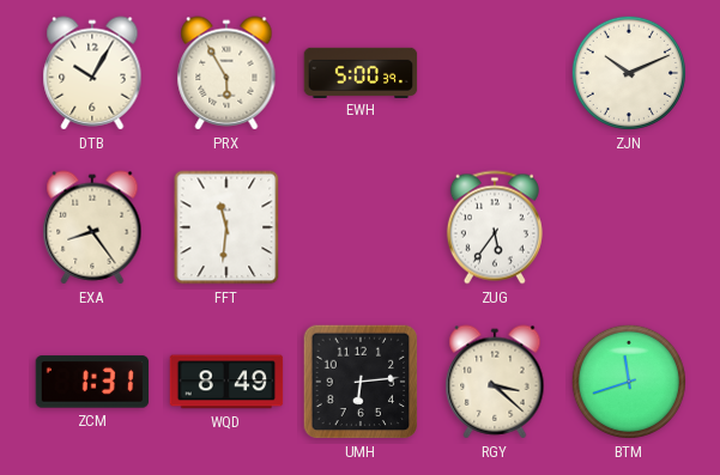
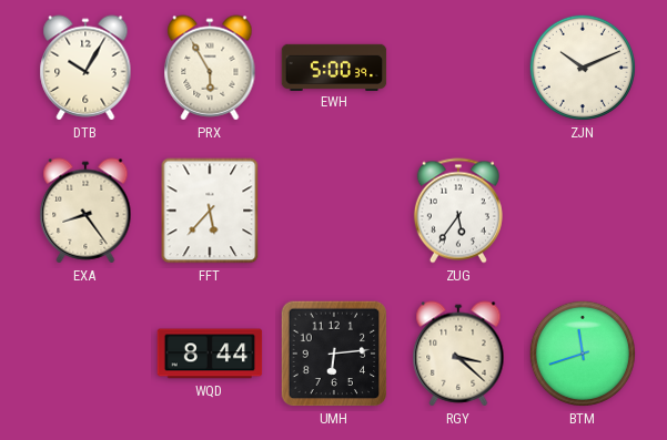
FFT: 11:31 -> 5:37 (210, 211)
ZCM: 1:31 -> none (92, 382)
WQD: 8:49 -> 8:44 (210, 354)
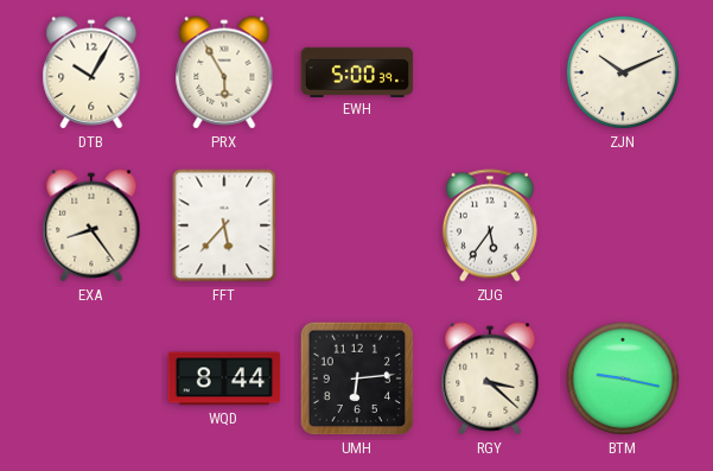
BTM: 11:42 -> 9:17 (623, 378)
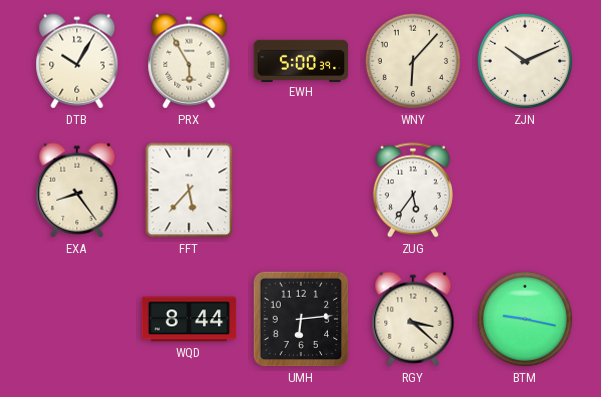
WNY: none -> 6:07 (413, 61)
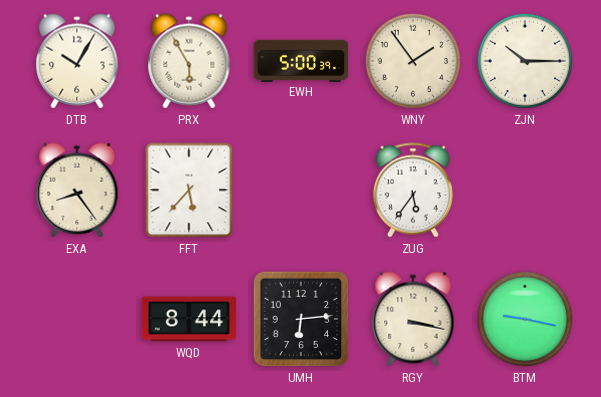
WNY: 6:07 -> 1:54 (413, 61)
ZJN: 10:11 -> 10:15 (525, 61)
RGY: 3:22 -> 3:17 (413, 319)
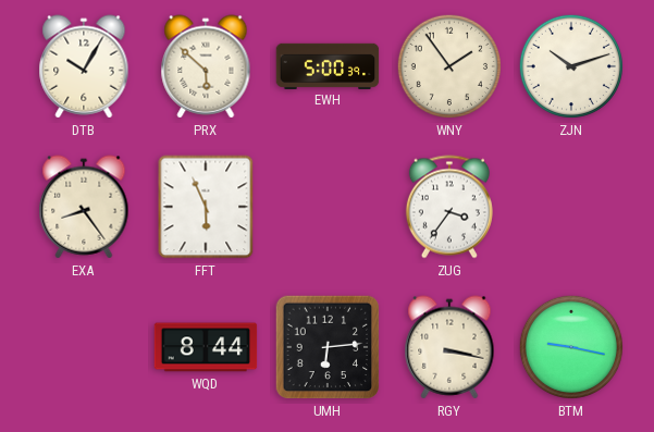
PRX: 5:55 -> 5:52 (206, 66)
ZJN: 10:15 -> 10:12 (571, 66)
FFT: 5:37 -> 5:56 (206, 207)
ZUG: 5:36 -> 3:36 (449, 207)
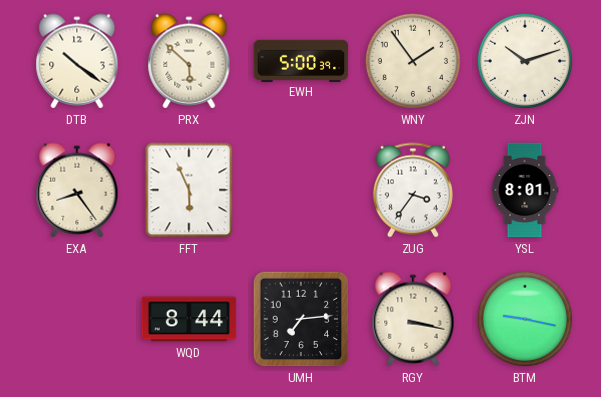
DTB: 10:05 -> 10:21 (77, 61)
YSL: none -> 8:01 (525, 190)
UMH: 6:14 -> 7:14 (301, 319)
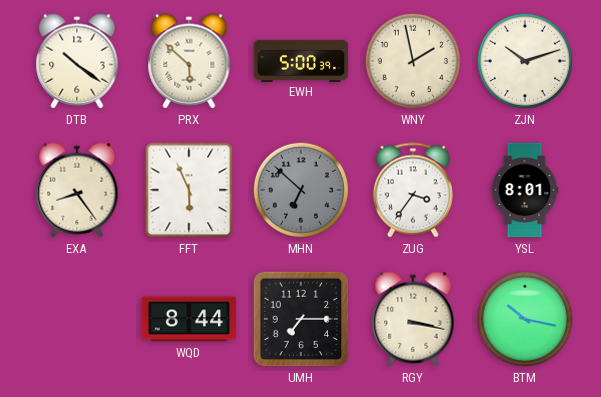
WNY: 1:54 -> 1:58 (413, 61)
MHN: none -> 6:52 (301, 190)
UMH: 7:14 -> 7:15 (301, 319)
BTM: 9:17 -> 10:17 (525, 319)
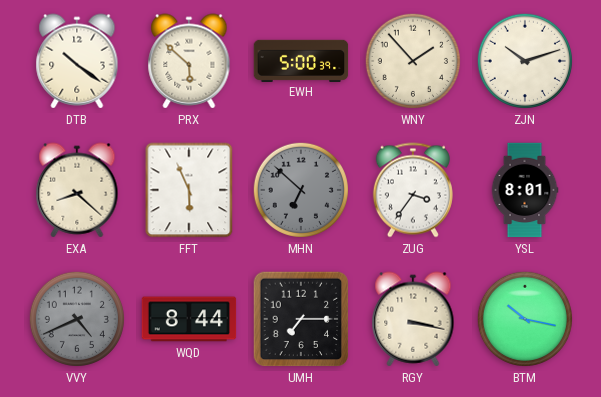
WNY: 1:58 -> 1:53 (413, 61)
EXA: 8:24 -> 8:22 (77, 190)
VVY: none -> 4:41 (77, 319)
